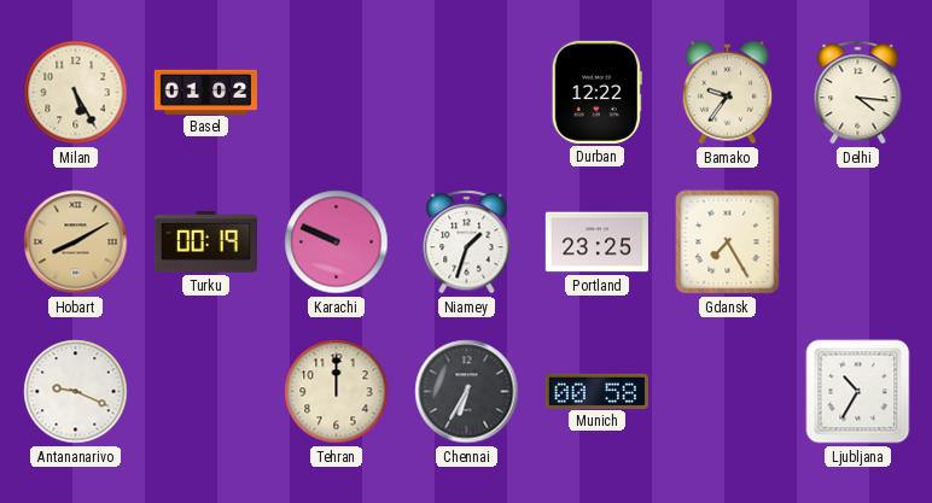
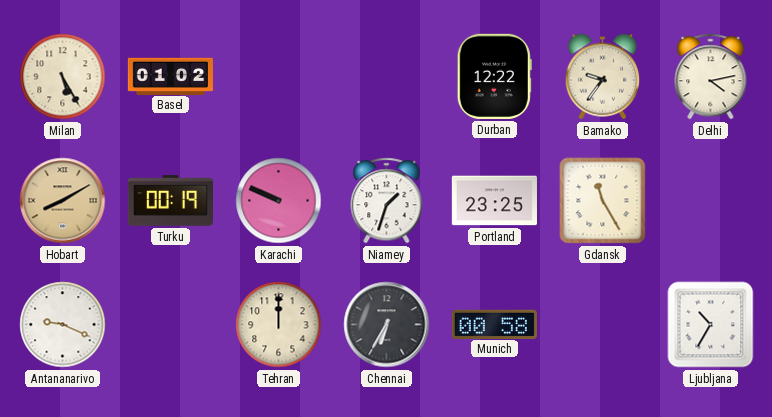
Delhi: 4:16 -> 4:13 (711, 77)
Gdansk: 7:25 -> 11:25 (603, 201)
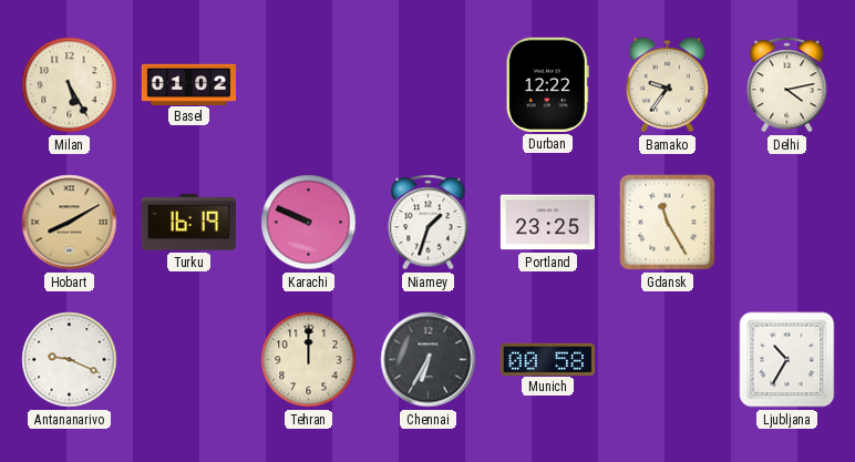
Turku: 00:19 -> 16:19 (188, 223)
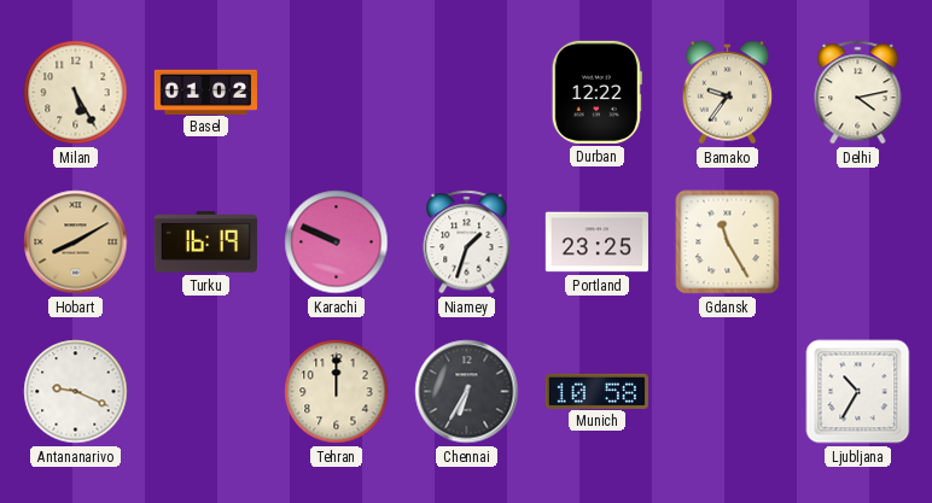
Munich: 00:58 -> 10:58 (596, 391)
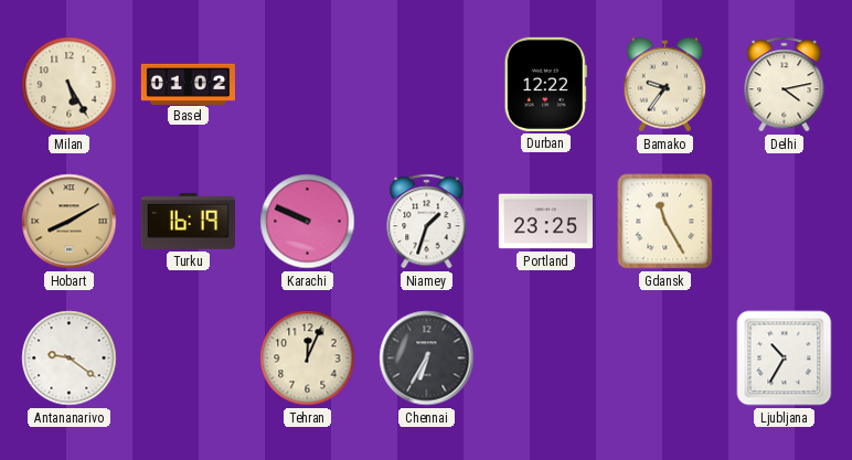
Antananarivo: 9:19 -> 9:21 (70, 359)
Tehran: 12:00 -> 12:04 (308, 359)
Munich: 10:58 -> none (596, 391)
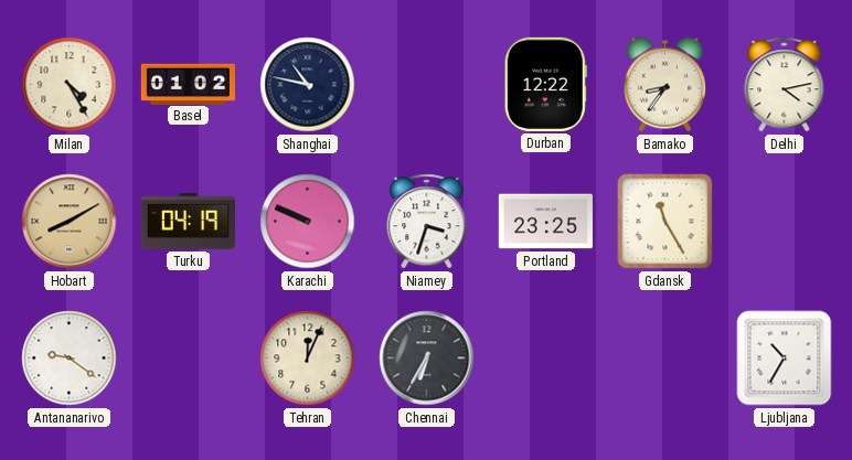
Milan: 5:25 -> 4:25 (70, 85)
Shanghai: none -> 10:47 (308, 85)
Bamako: 9:36 -> 8:36 (665, 85)
Turku: 16:19 -> 04:19 (188, 222)
Niamey: 1:33 -> 3:33 (427, 222)
